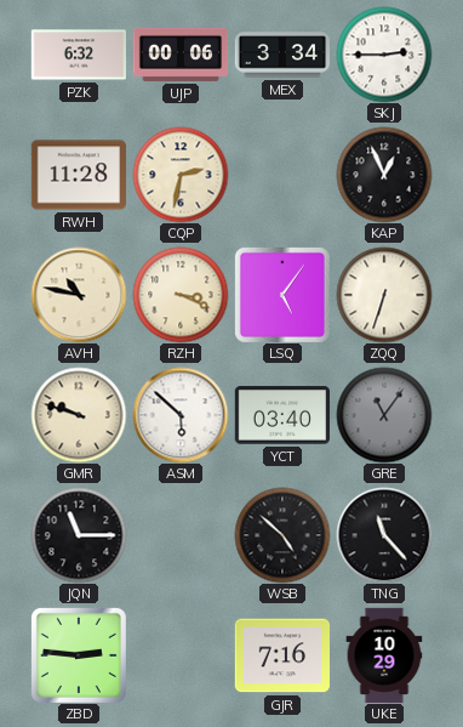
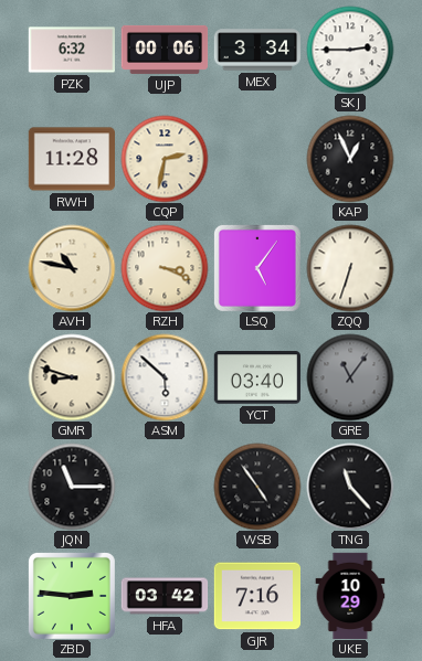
GMR: 9:48 -> 8:48 (72, 377)
WSB: 4:52 -> 4:54 (257, 487)
HFA: none -> 03:42 (165, 596)
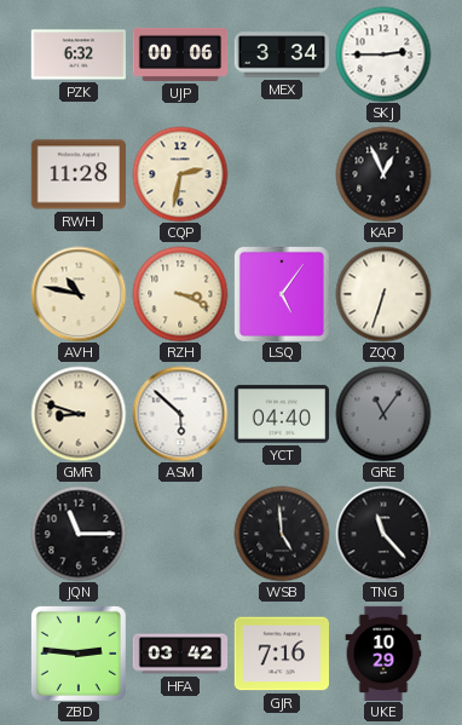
YCT: 03:40 -> 04:40 (281, 414)
WSB: 4:54 -> 4:59 (282, 534)
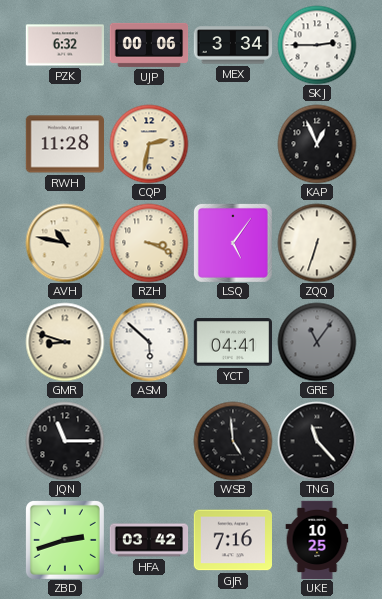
YCT: 04:40 -> 04:41 (232, 342)
ZBD: 2:46 -> 2:42 (65, 540)
UKE: 10:29 -> 10:25 (317, 540)
